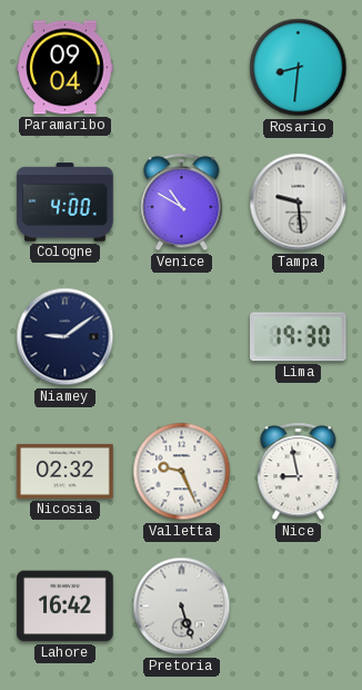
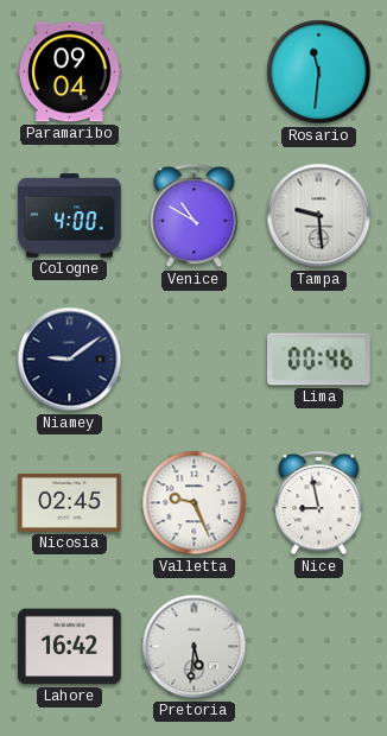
Rosario: 8:31 -> 11:31 (319, 72)
Lima: 19:30 -> 00:46 (319, 360)
Nicosia: 02:32 -> 02:45 (70, 502)
Pretoria: 5:27 -> 5:31 (195, 647)
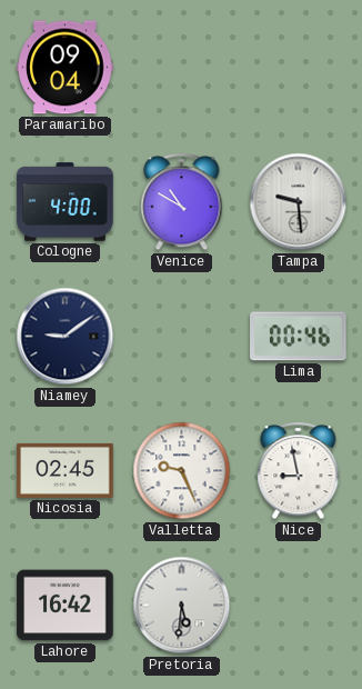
Rosario: 11:31 -> none (319, 72)
